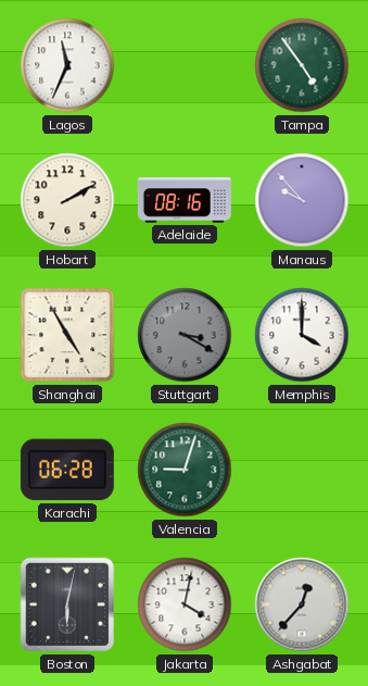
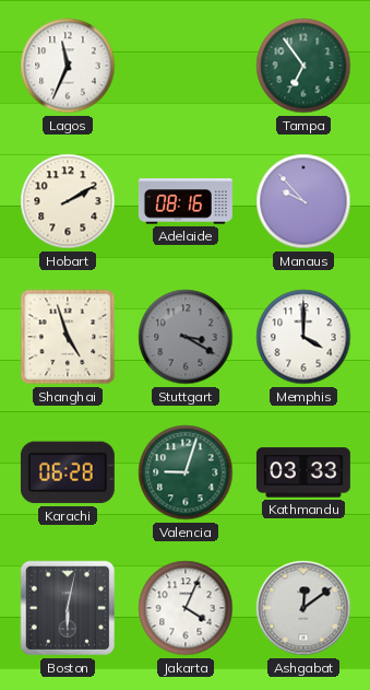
Tampa: 4:54 -> 6:54 (303, 66)
Shanghai: 4:55 -> 4:57 (68, 337)
Kathmandu: none -> 03:33 (303, 472)
Jakarta: 4:02 -> 4:04 (186, 608)
Ashgabat: 12:37 -> 12:09 (303, 608)
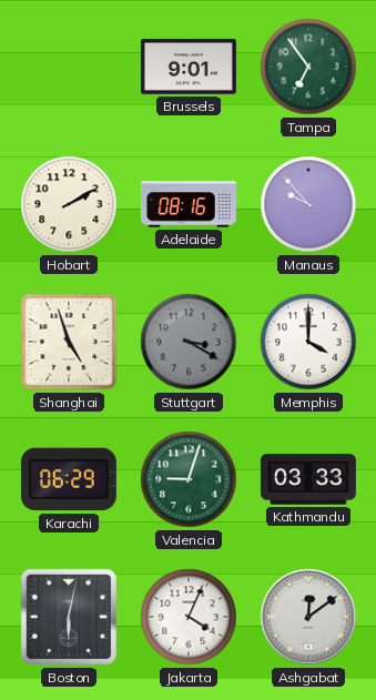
Lagos: 11:34 -> none (68, 66)
Brussels: none -> 9:01 (189, 68)
Karachi: 06:28 -> 06:29 (69, 479)
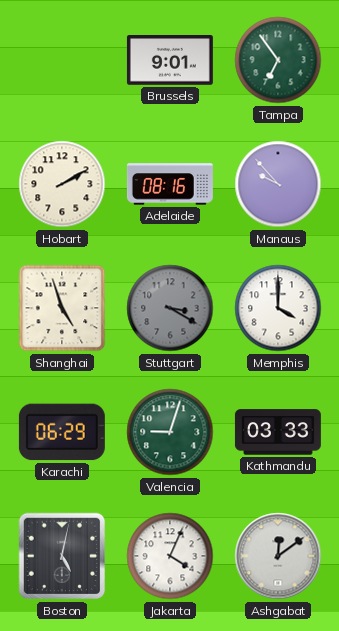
Boston: 6:02 -> 5:02 (62, 556)
